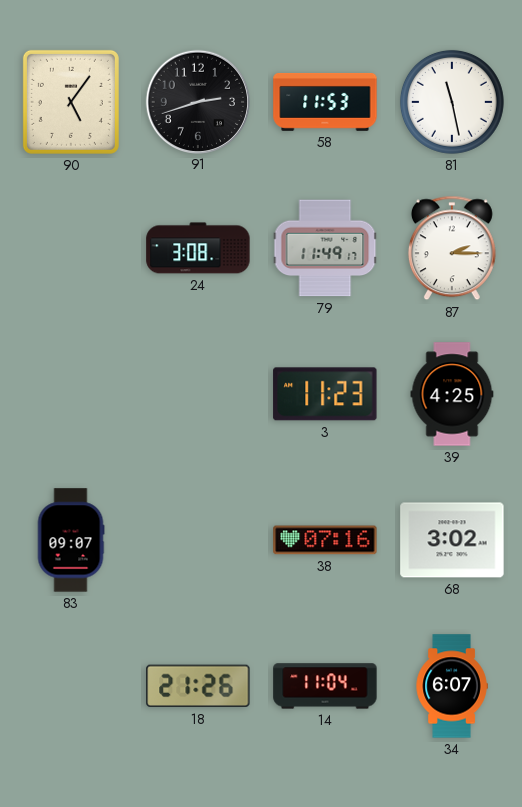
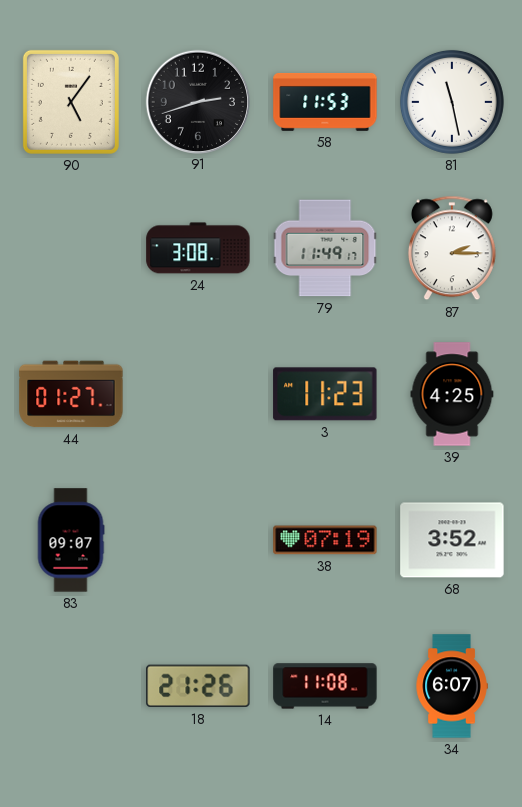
44: none -> 01:27 (71, 394)
38: 07:16 -> 07:19 (325, 540)
68: 3:02 -> 3:52 (452, 540)
14: 11:04 -> 11:08 (325, 686)
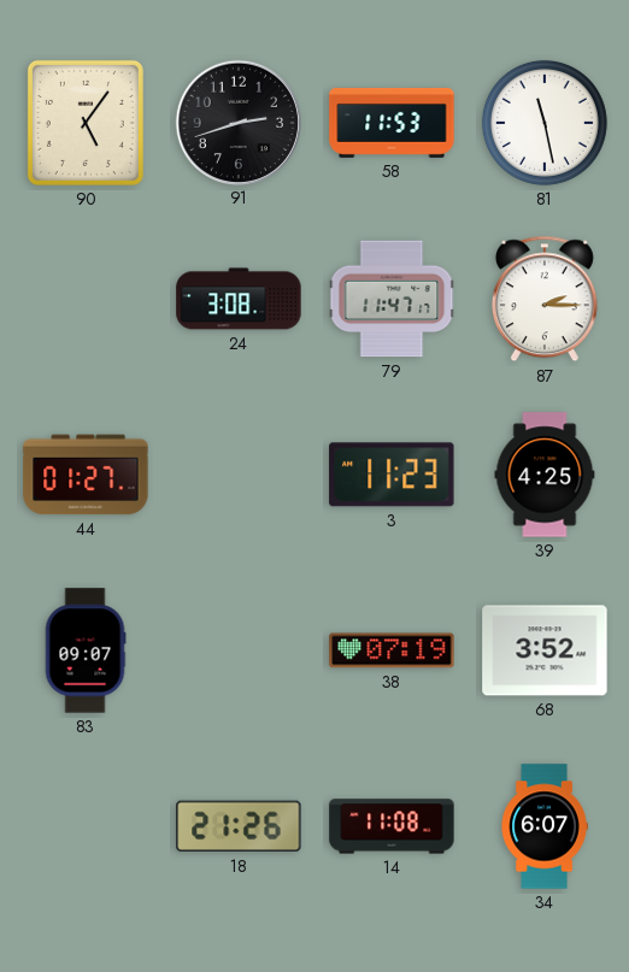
79: 11:49 -> 11:47 (392, 299)
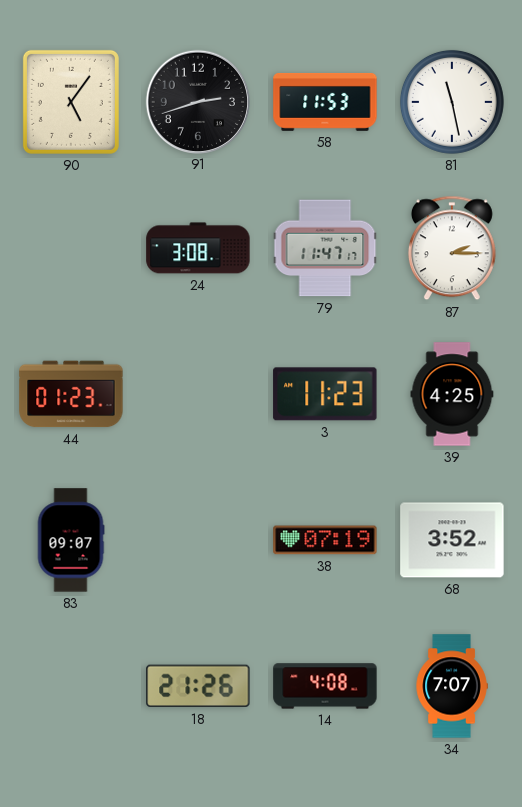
44: 01:27 -> 01:23 (71, 394)
14: 11:08 -> 4:08 (325, 686)
34: 6:07 -> 7:07 (452, 686)
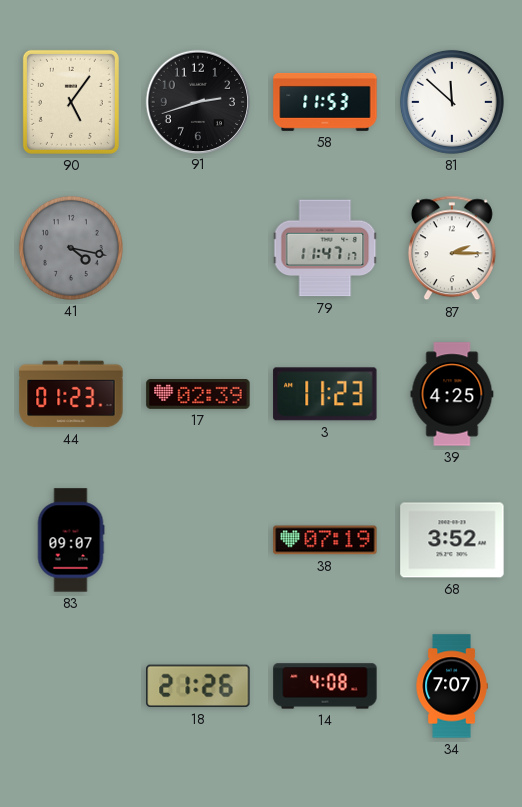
81: 11:28 -> 11:52 (452, 102)
41: none -> 4:17 (71, 248)
24: 3:08 -> none (198, 248)
17: none -> 02:39 (198, 395)
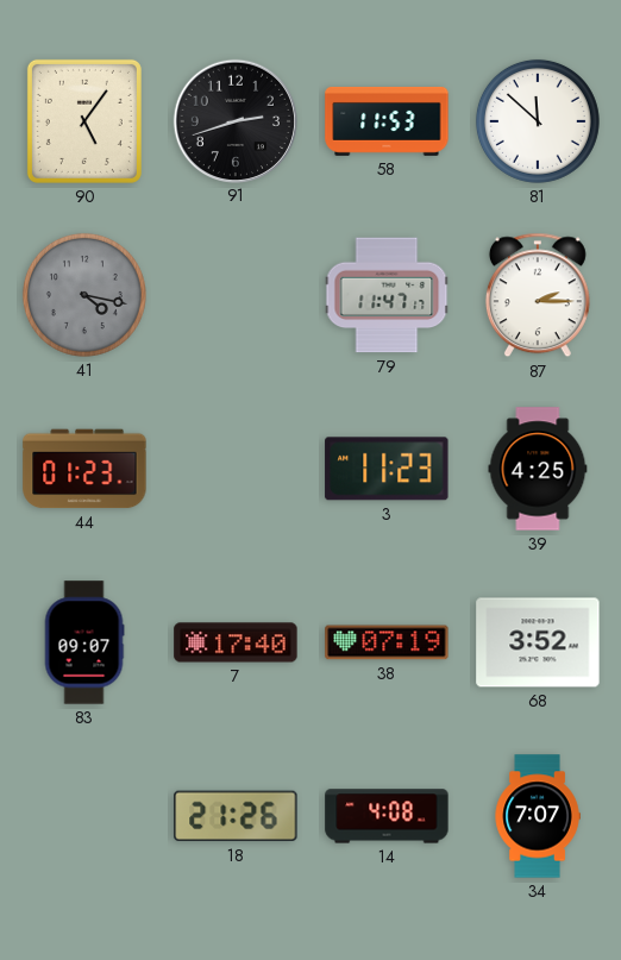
17: 02:39 -> none (198, 395)
7: none -> 17:40 (236, 642)
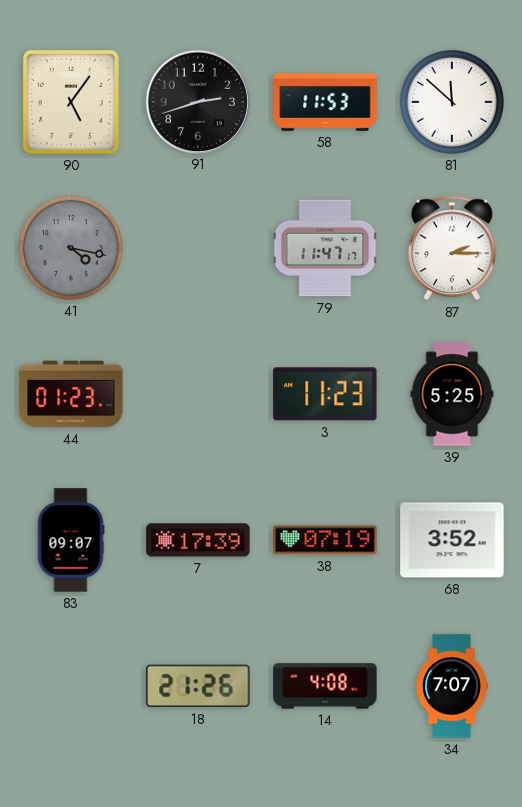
39: 4:25 -> 5:25 (452, 394)
7: 17:40 -> 17:39 (198, 540)
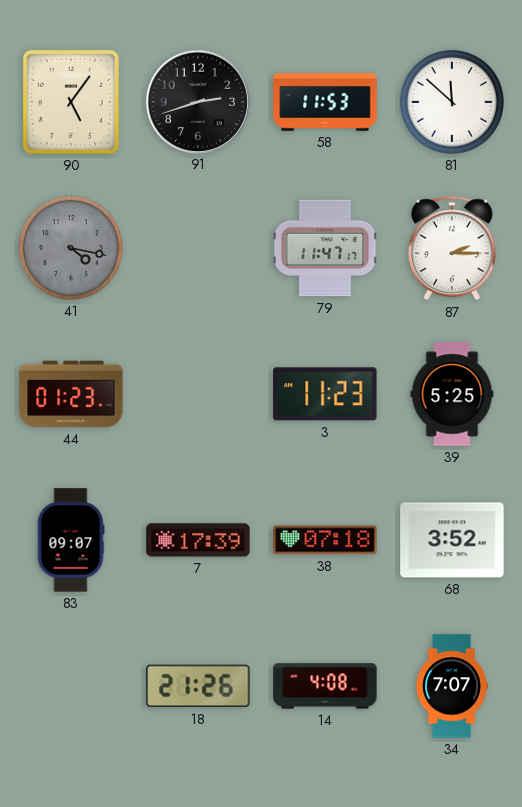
38: 07:19 -> 07:18 (325, 540)
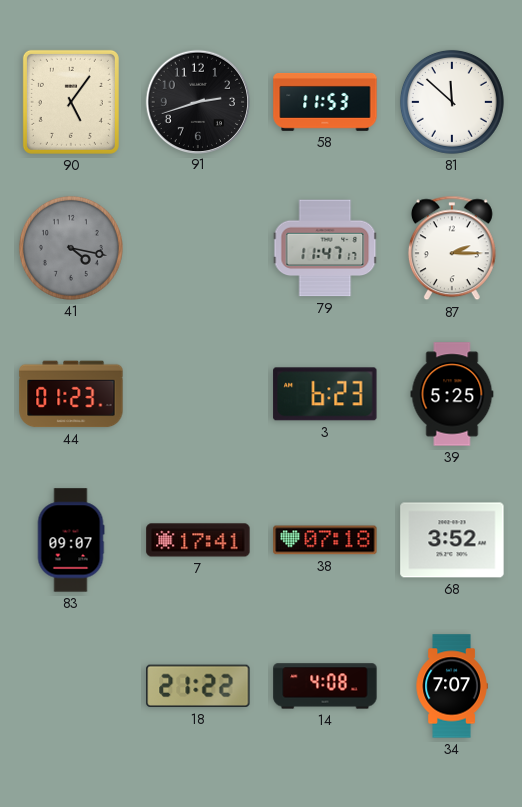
3: 11:23 -> 6:23 (325, 394)
7: 17:39 -> 17:41 (198, 540)
18: 21:26 -> 21:22 (198, 686)
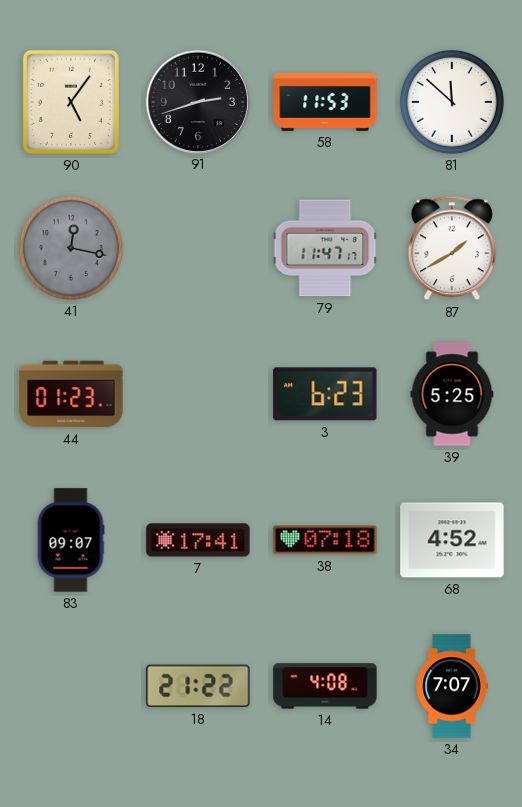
41: 4:17 -> 12:17 (71, 248)
87: 2:15 -> 1:40 (452, 248)
68: 3:52 -> 4:52 (452, 540)
